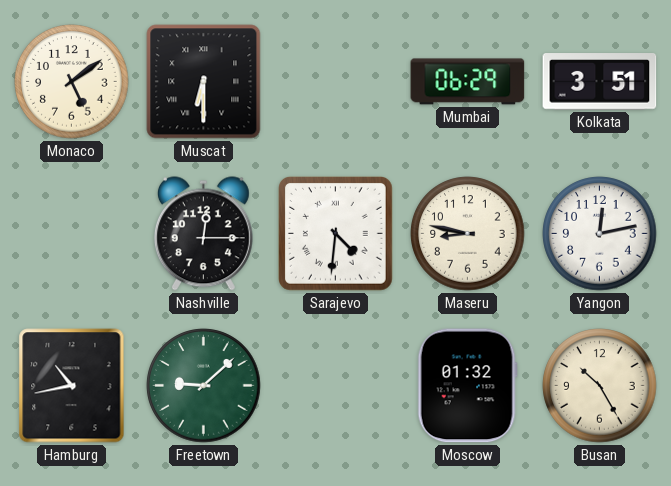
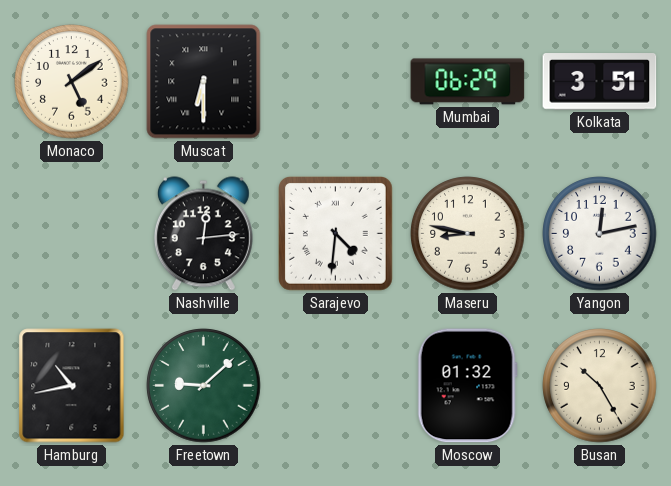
Nashville: 12:15 -> 12:14 (203, 234)
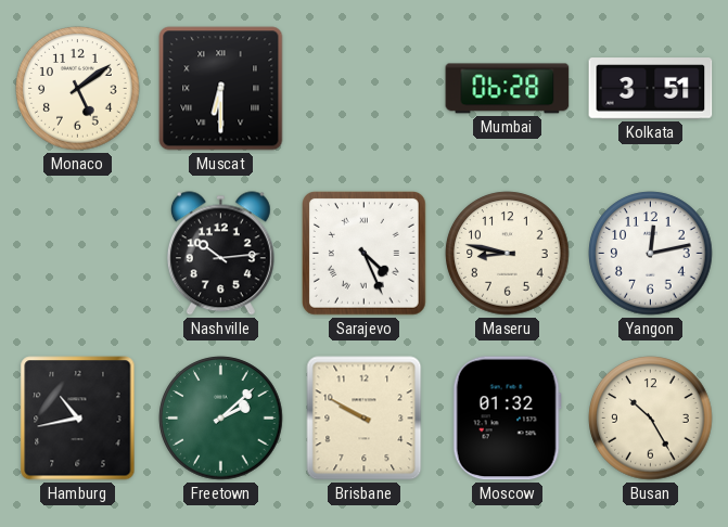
Mumbai: 06:29 -> 06:28 (508, 89)
Nashville: 12:14 -> 10:14 (220, 254)
Sarajevo: 4:31 -> 4:26 (365, 254)
Freetown: 9:08 -> 2:08 (221, 419)
Brisbane: none -> 9:50 (365, 419)
